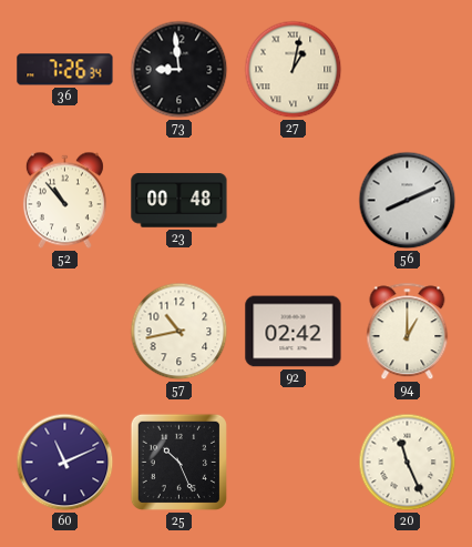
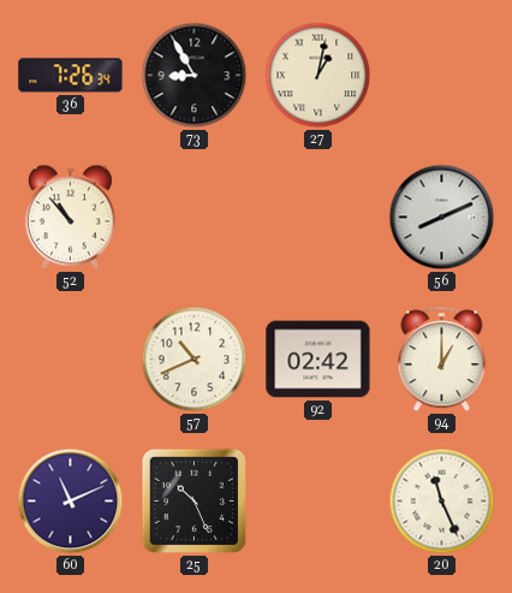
73: 8:59 -> 8:55 (195, 76)
23: 00:48 -> none (179, 201)
57: 10:43 -> 10:41 (195, 360)
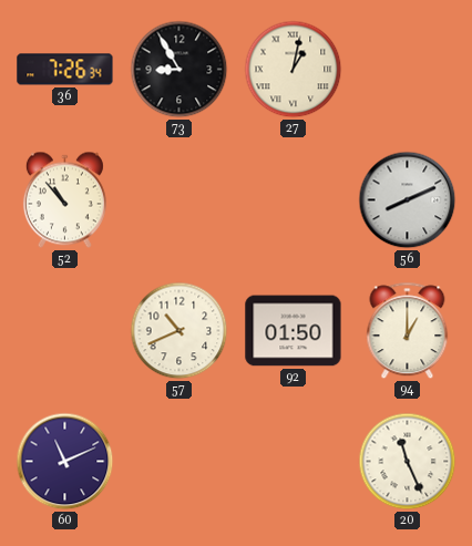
92: 02:42 -> 01:50 (294, 331)
25: 10:26 -> none (194, 500)
